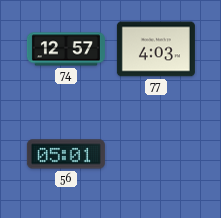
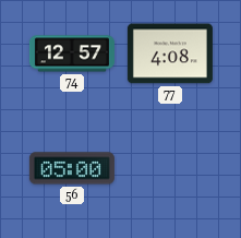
77: 4:03 -> 4:08 (170, 53)
56: 05:01 -> 05:00 (72, 168)
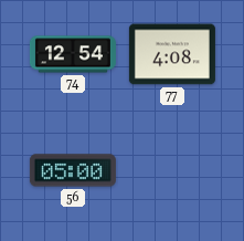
74: 12:57 -> 12:54 (73, 54)
